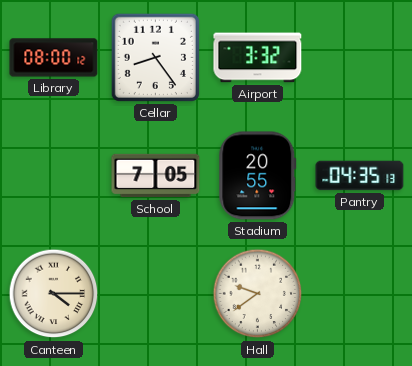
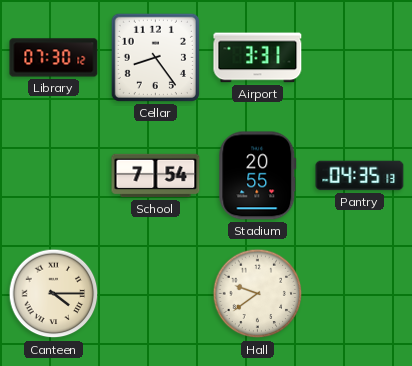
Library: 08:00 -> 07:30 (54, 58)
Airport: 3:32 -> 3:31 (258, 58)
School: 7:05 -> 7:54 (156, 176)
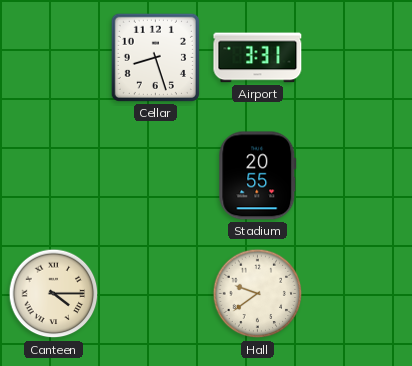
Library: 07:30 -> none (54, 58)
Cellar: 8:24 -> 8:27 (155, 57)
School: 7:54 -> none (156, 176)
Pantry: 04:35 -> none (360, 176)
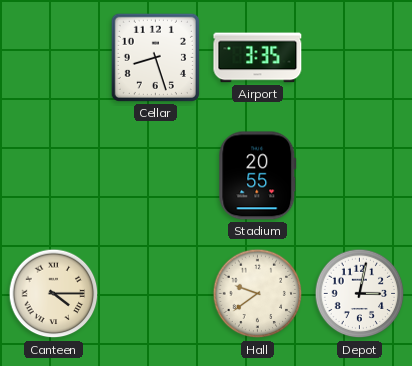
Airport: 3:31 -> 3:35 (258, 58)
Depot: none -> 3:02 (360, 294)
